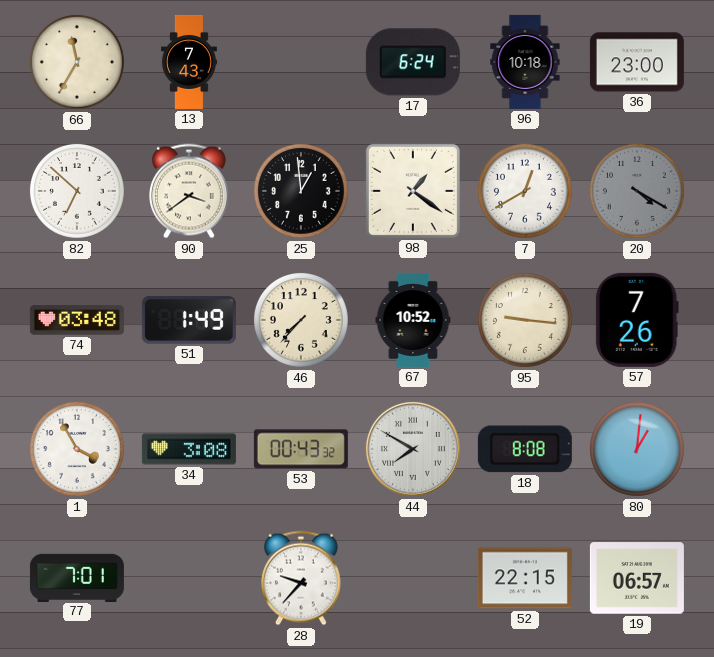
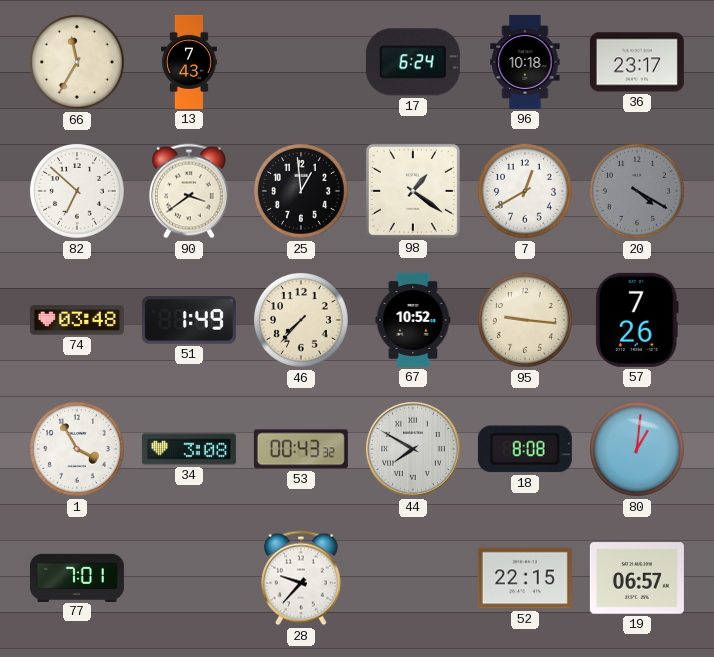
36: 23:00 -> 23:17 (637, 62)
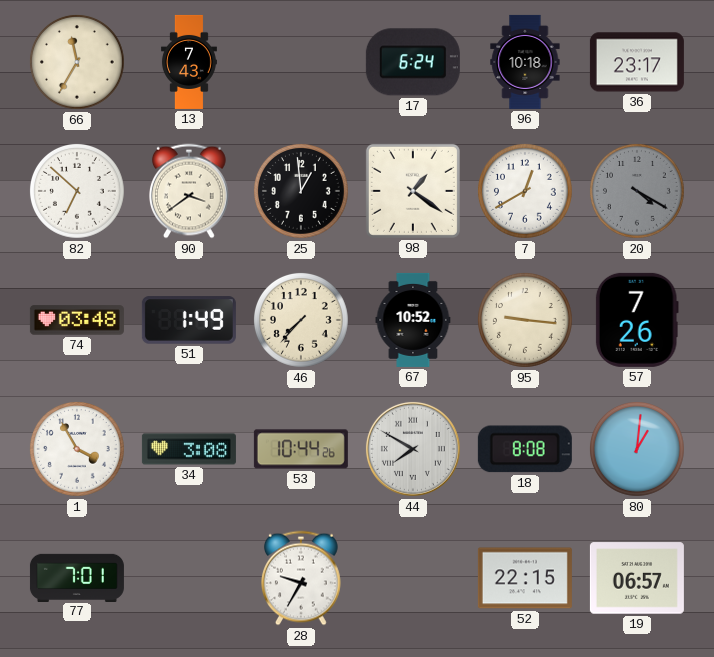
53: 00:43 -> 10:44 (301, 449)
28: 9:37 -> 9:35 (302, 578)
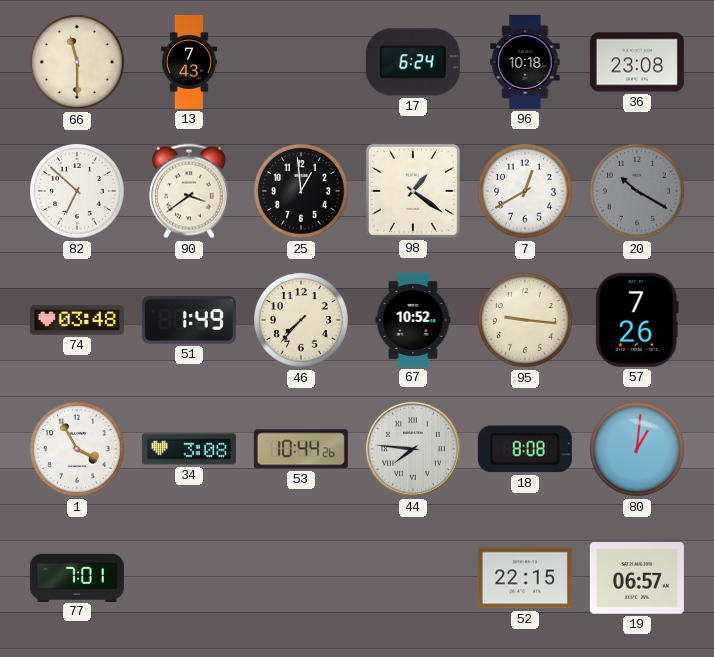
66: 11:35 -> 11:30 (78, 63)
36: 23:17 -> 23:08 (637, 62)
20: 4:20 -> 10:20 (638, 192)
44: 7:50 -> 7:46 (413, 449)
28: 9:35 -> none (302, 578)
